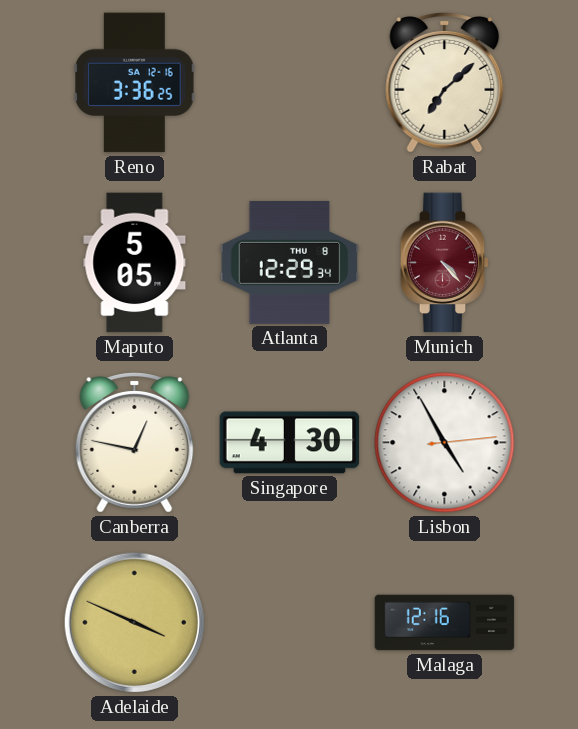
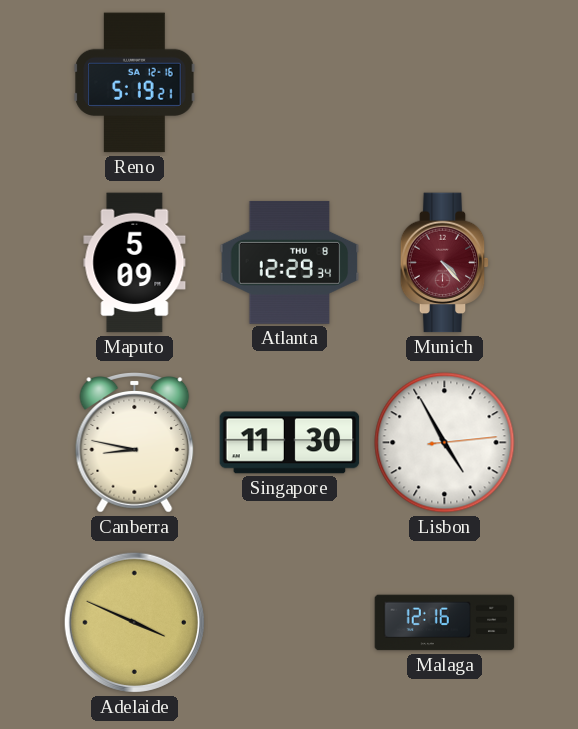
Reno: 3:36 -> 5:19 (135, 83)
Rabat: 7:08 -> none (445, 83)
Maputo: 5:05 -> 5:09 (135, 263)
Canberra: 12:47 -> 8:47 (135, 443)
Singapore: 4:30 -> 11:30 (290, 443)
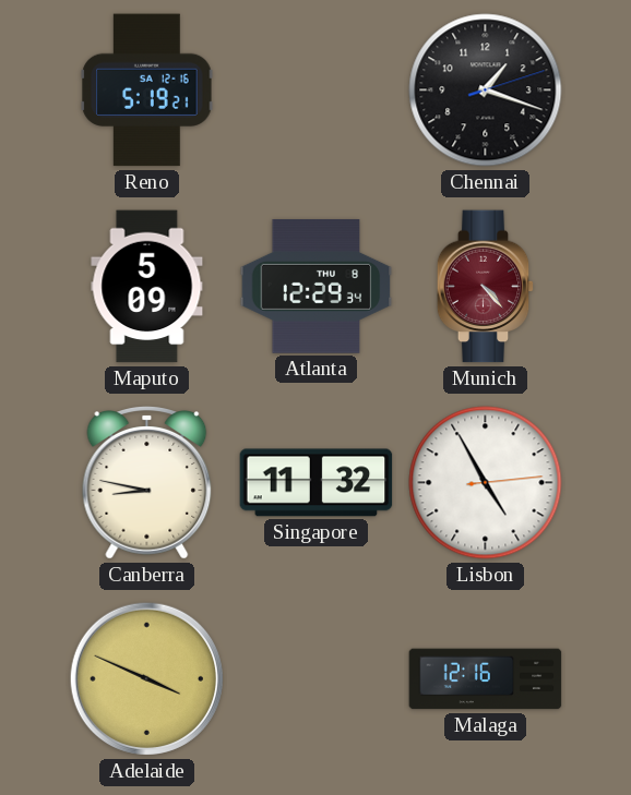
Chennai: none -> 1:18 (486, 91)
Singapore: 11:30 -> 11:32 (317, 483)
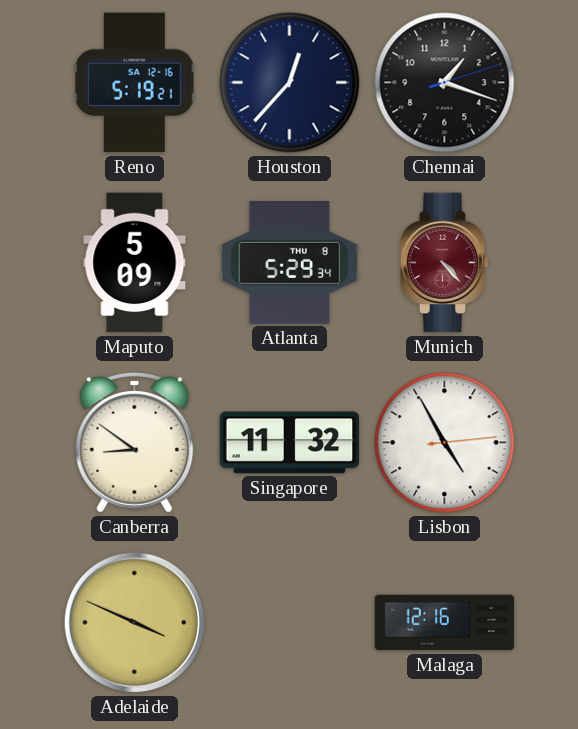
Houston: none -> 12:37 (290, 83)
Atlanta: 12:29 -> 5:29 (290, 262)
Canberra: 8:47 -> 8:51 (135, 443)
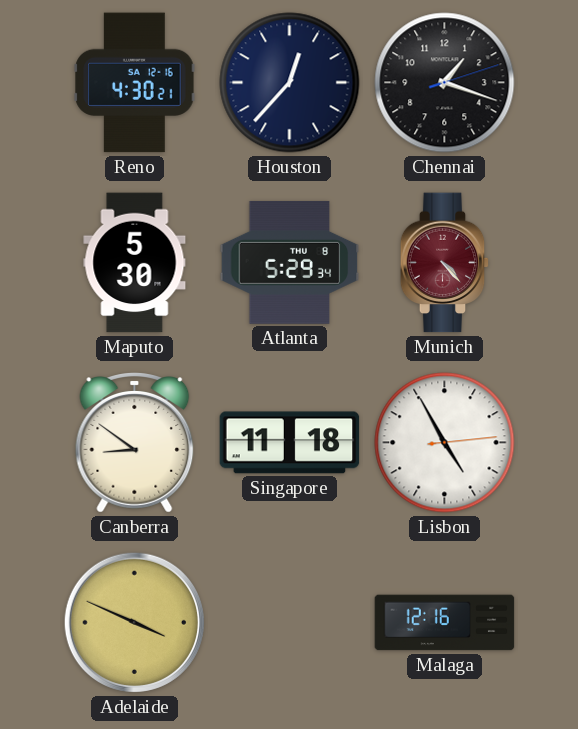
Reno: 5:19 -> 4:30 (135, 83)
Maputo: 5:09 -> 5:30 (135, 263)
Singapore: 11:32 -> 11:18 (290, 443)
